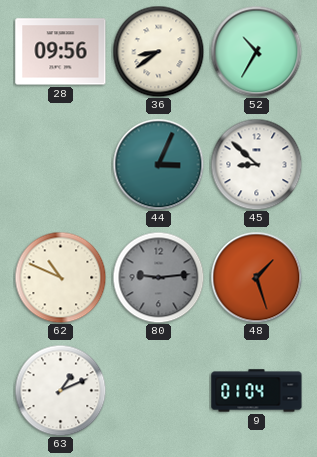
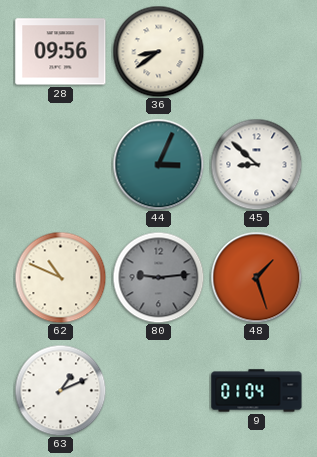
52: 10:35 -> none (256, 51)
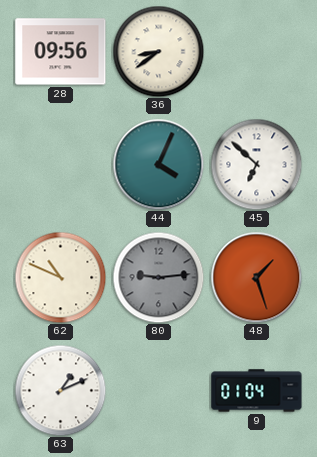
44: 3:04 -> 4:04 (158, 164)
45: 8:52 -> 6:52 (256, 164)
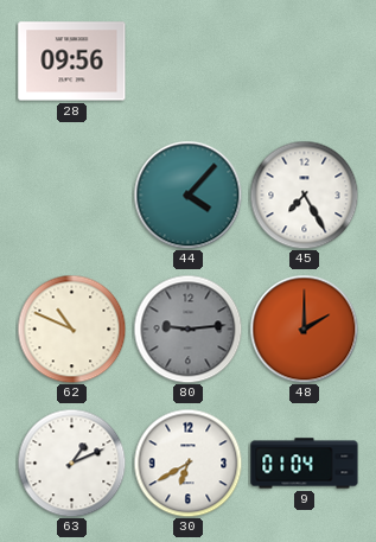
36: 8:39 -> none (158, 51)
44: 4:04 -> 4:07 (187, 195)
45: 6:52 -> 7:25 (304, 195)
48: 1:27 -> 2:00 (304, 329)
30: none -> 6:40 (187, 463)
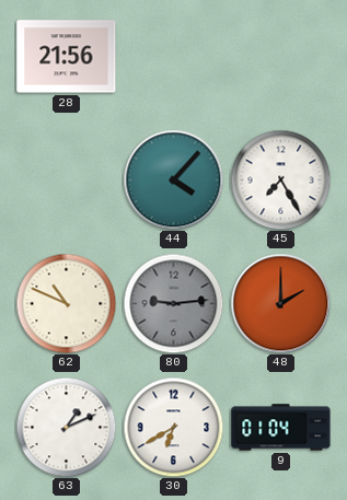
28: 09:56 -> 21:56 (67, 57)
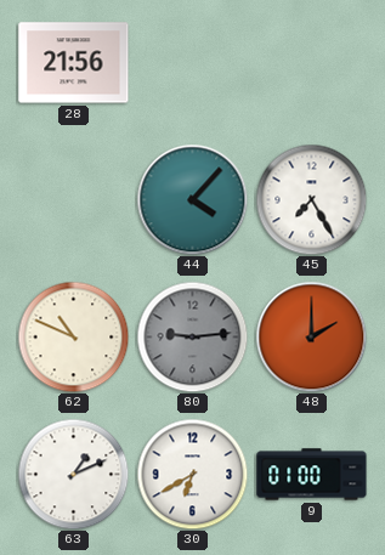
9: 01:04 -> 01:00 (312, 475)
